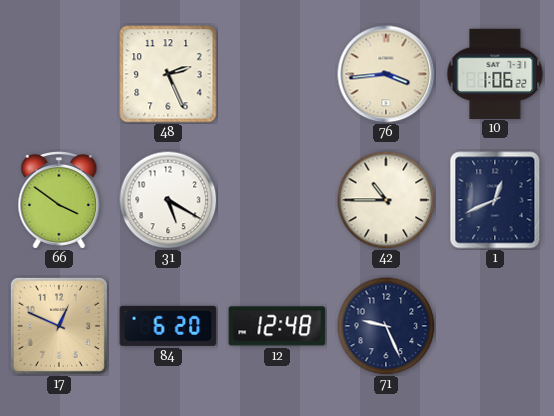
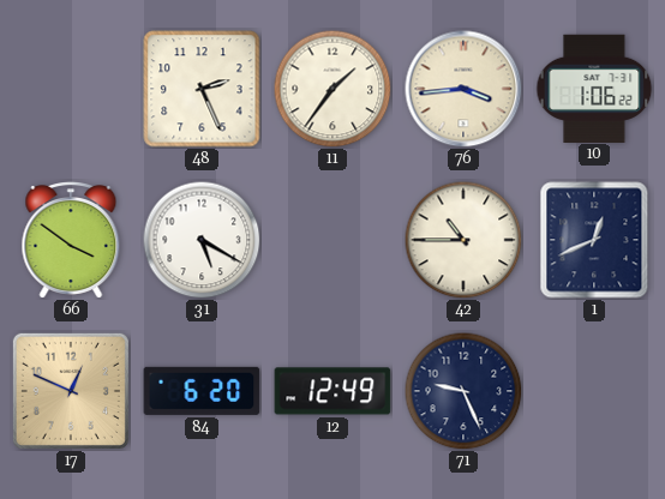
11: none -> 1:36 (332, 89)
12: 12:48 -> 12:49 (332, 391)
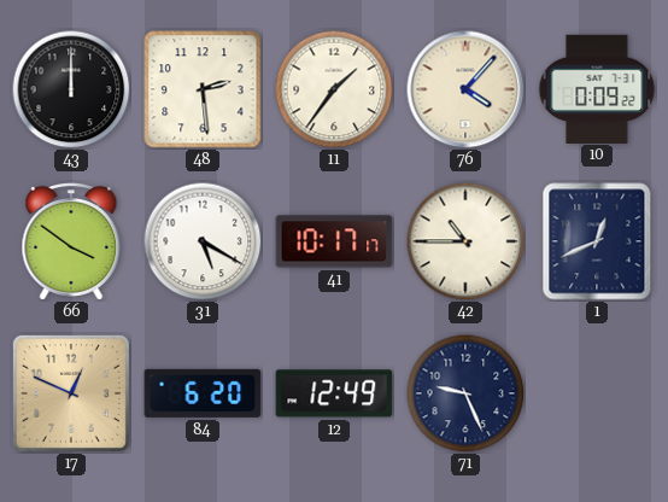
43: none -> 12:00 (71, 89)
48: 2:26 -> 2:29 (203, 89)
76: 3:44 -> 4:07 (465, 89)
10: 1:06 -> 0:09 (597, 88)
41: none -> 10:17 (334, 241)
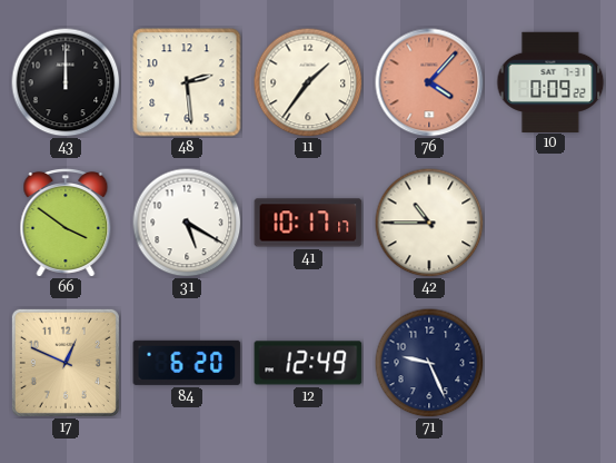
76 dial: cream -> salmon (429, 82)
1: 12:41 -> none (597, 241)
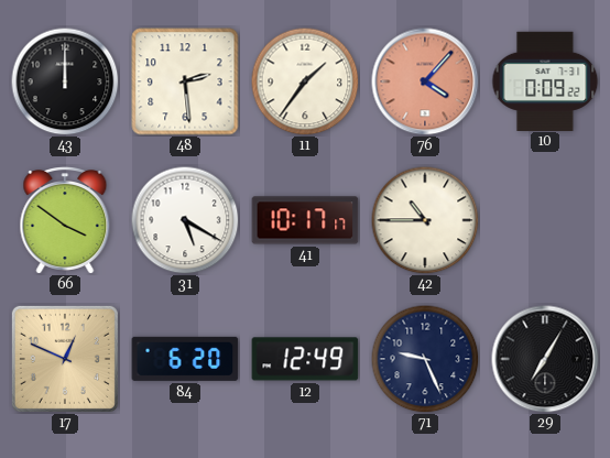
29: none -> 7:05 (545, 359)
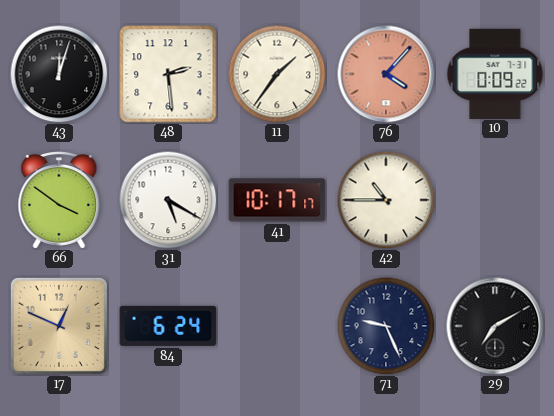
43: 12:00 -> 12:03 (59, 74)
84: 6:20 -> 6:24 (168, 326)
12: 12:49 -> none (305, 359)
29: 7:05 -> 7:10 (495, 326)
